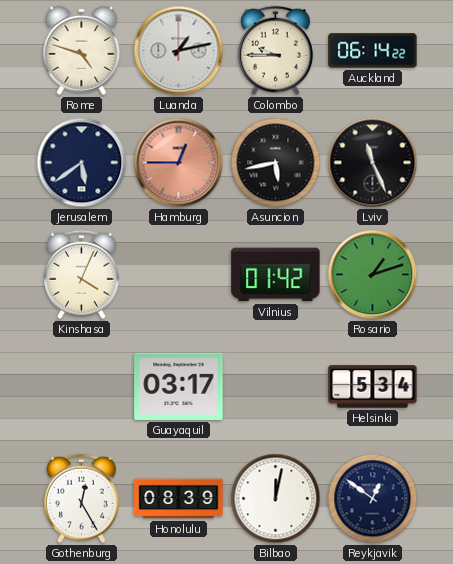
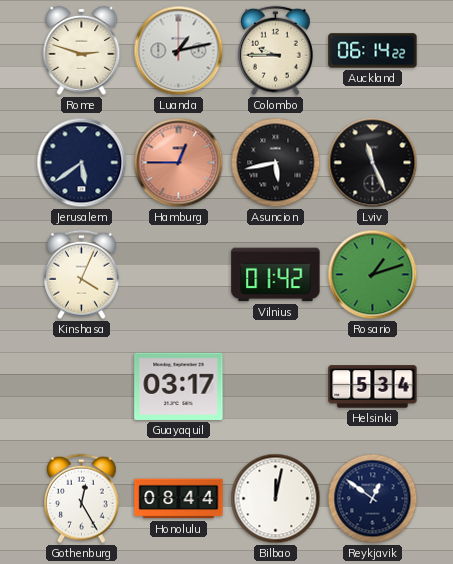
Rome: 4:48 -> 2:48 (82, 50)
Honolulu: 08:39 -> 08:44 (179, 499)
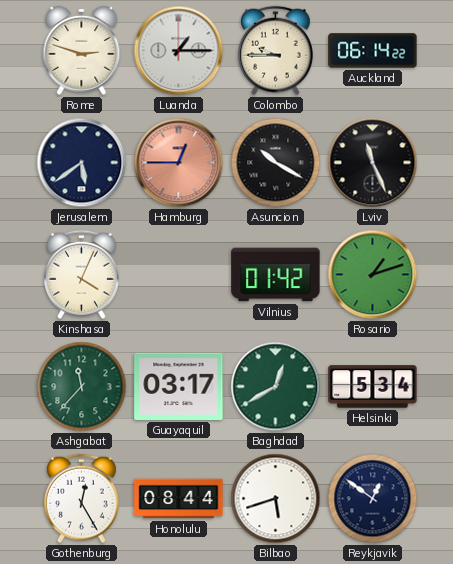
Luanda: 1:13 -> 1:15 (179, 51)
Asuncion: 5:43 -> 10:20 (276, 163)
Ashgabat: none -> 11:37 (82, 387)
Baghdad: none -> 12:40 (276, 387)
Bilbao: 12:02 -> 5:42 (276, 499)
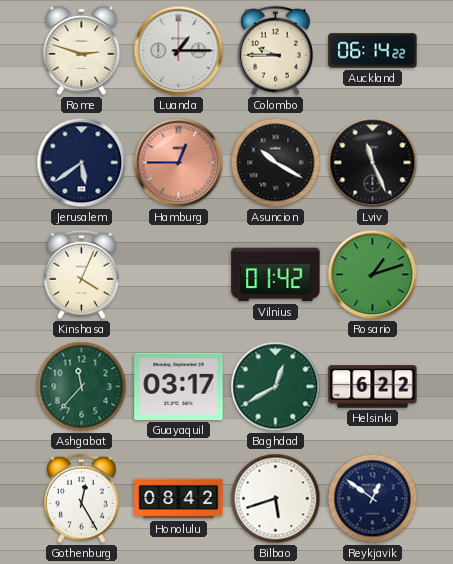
Helsinki: 5:34 -> 6:22 (373, 387)
Honolulu: 08:44 -> 08:42 (179, 499)
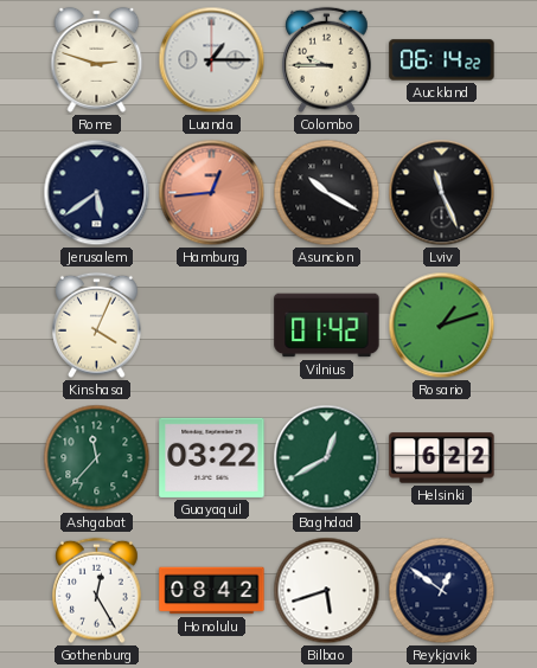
Hamburg: 12:45 -> 12:44 (212, 193)
Guayaquil: 03:17 -> 03:22 (212, 457)
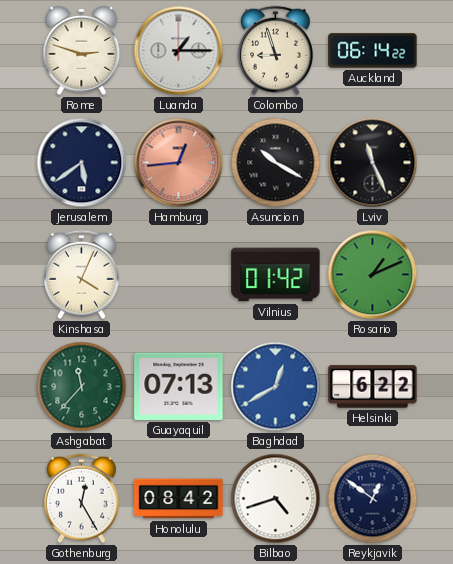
Colombo: 9:45 -> 8:57 (276, 51)
Rosario: 1:12 -> 1:11 (373, 275)
Guayaquil: 03:22 -> 07:13 (179, 386)
Baghdad dial: green -> blue (276, 387)
Bilbao: 5:42 -> 4:42 (276, 499)
